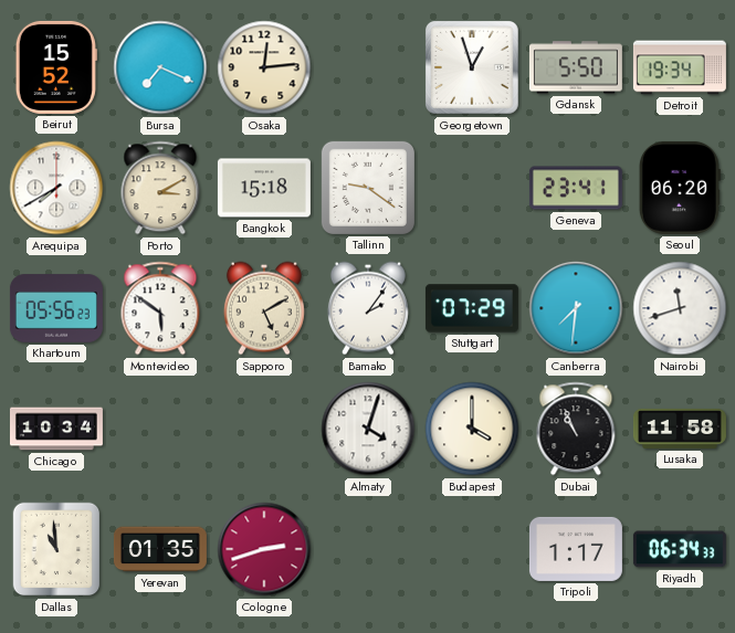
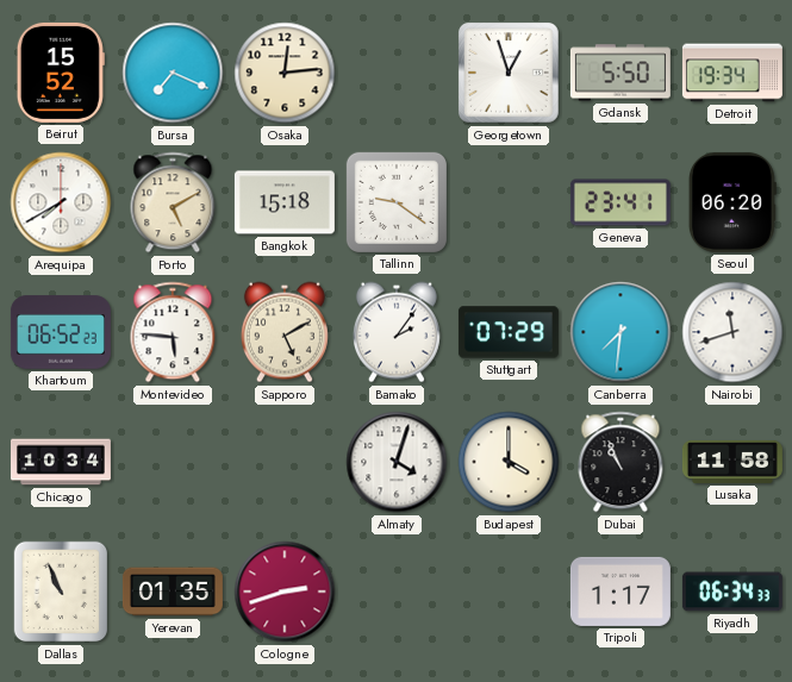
Porto: 3:10 -> 5:10 (173, 202)
Khartoum: 05:56 -> 06:52 (61, 332)
Montevideo: 5:51 -> 5:46 (173, 332)
Dallas: 10:59 -> 10:56 (61, 592)
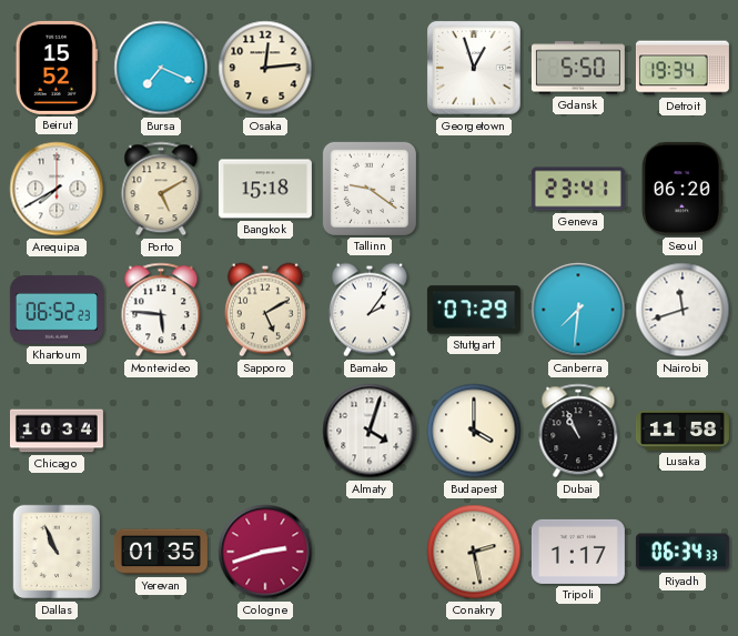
Conakry: none -> 2:28 (474, 552)
